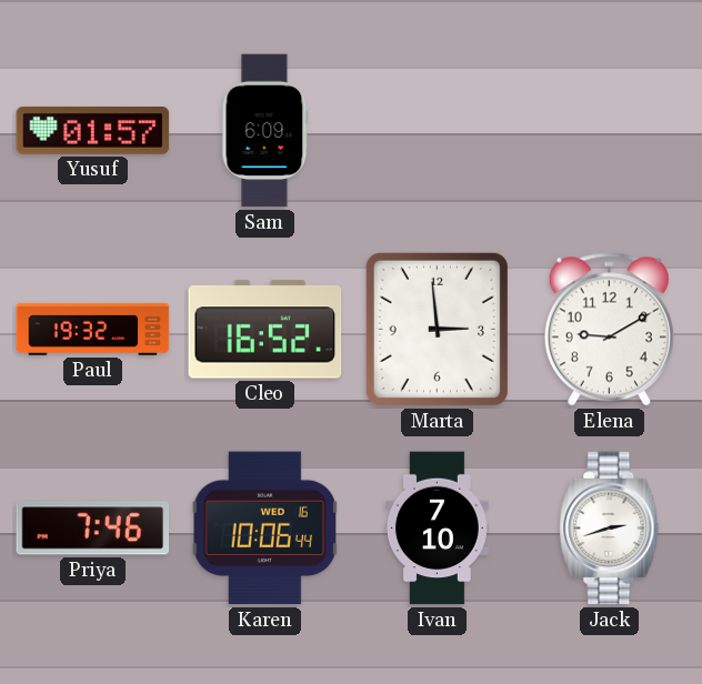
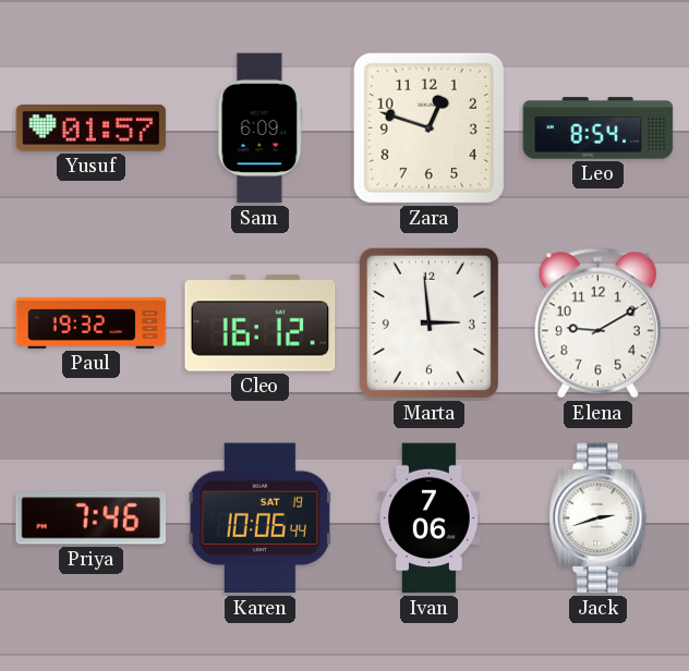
Zara: none -> 12:48 (428, 127)
Leo: none -> 8:54 (599, 129)
Cleo: 16:52 -> 16:12 (261, 324)
Karen date: WED 16 -> SAT 19 (261, 518)
Ivan: 7:10 -> 7:06 (428, 518)
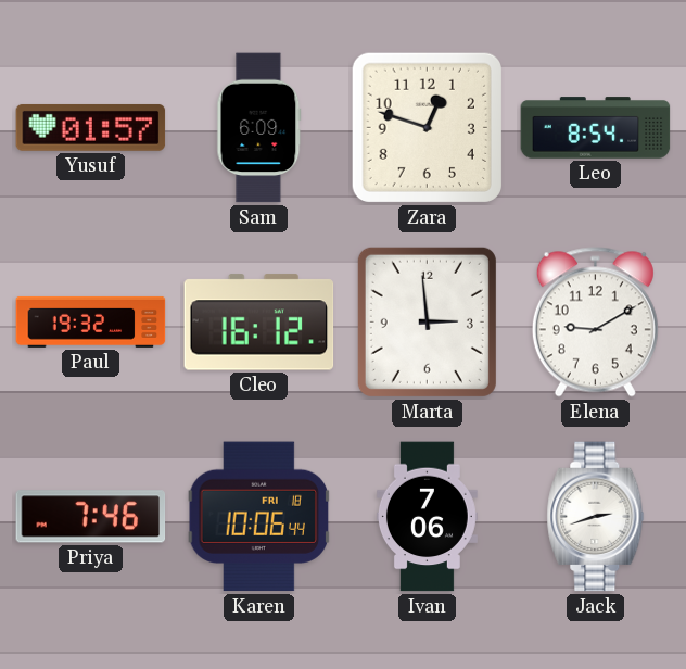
Karen date: SAT 19 -> FRI 18 (259, 517)
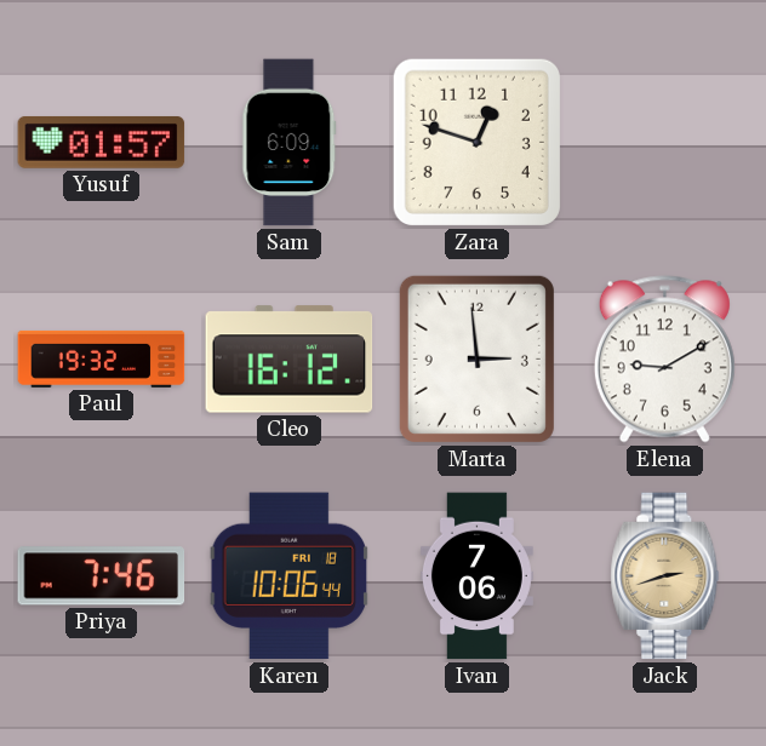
Leo: 8:54 -> none (596, 128)
Jack dial: white -> champagne (665, 576)
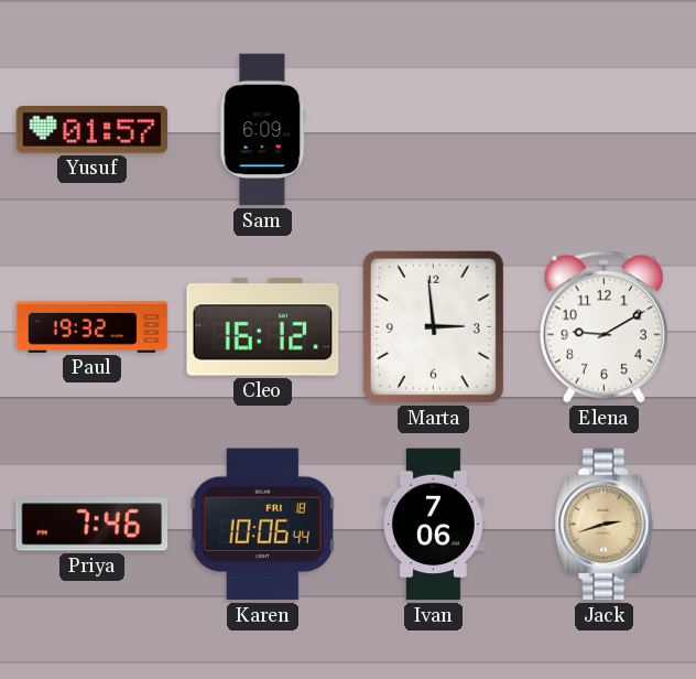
Zara: 12:48 -> none (476, 142)
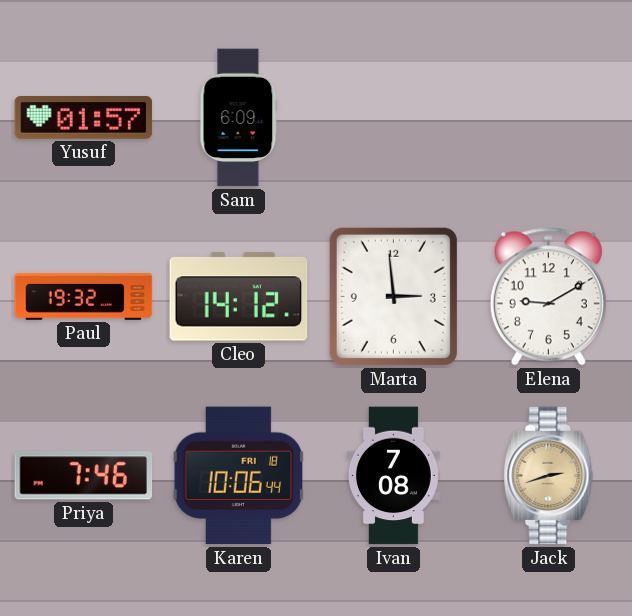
Cleo: 16:12 -> 14:12 (239, 297)
Ivan: 7:06 -> 7:08 (393, 476)
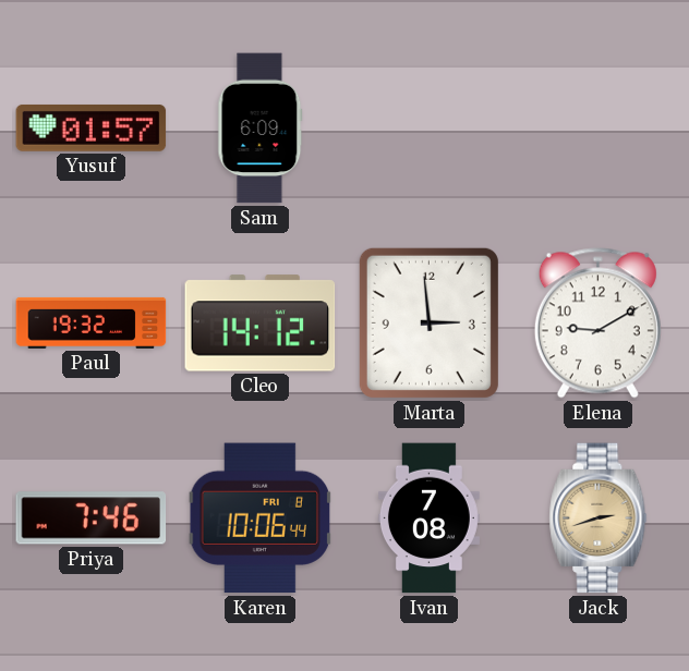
Karen date: FRI 18 -> FRI 8 (261, 518)
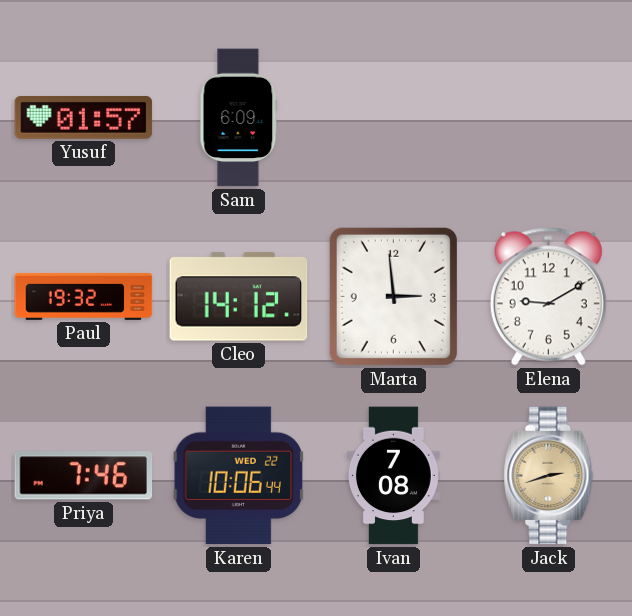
Karen date: FRI 8 -> WED 22 (239, 476)
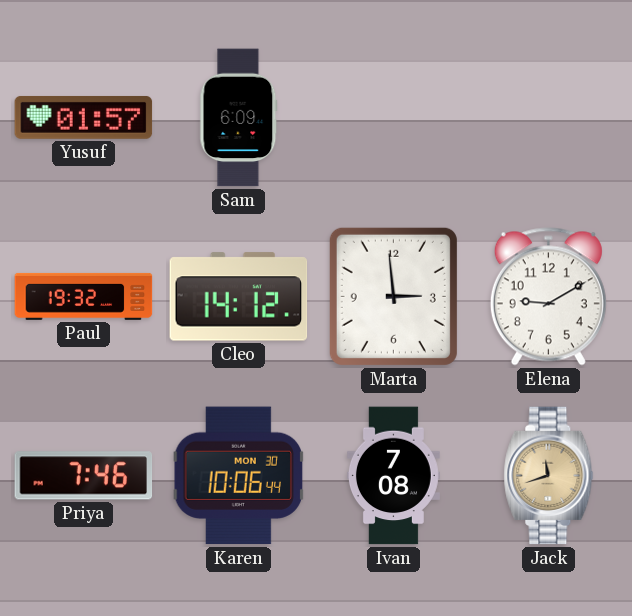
Karen date: WED 22 -> MON 30 (239, 476)
Jack: 2:42 -> 11:42 (549, 476)
